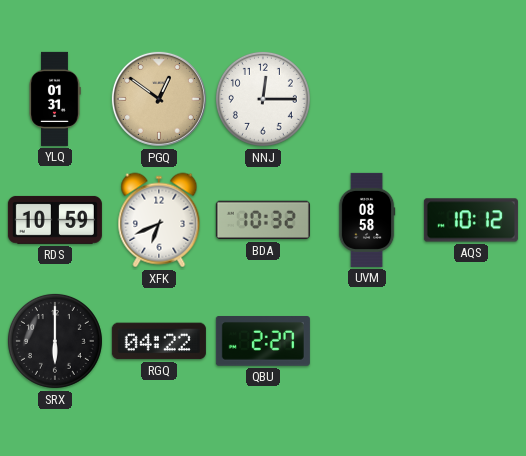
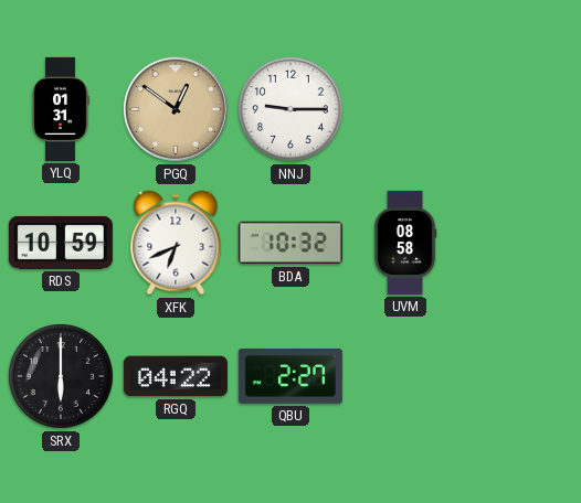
NNJ: 12:15 -> 9:15 (290, 109)
AQS: 10:12 -> none (471, 220)
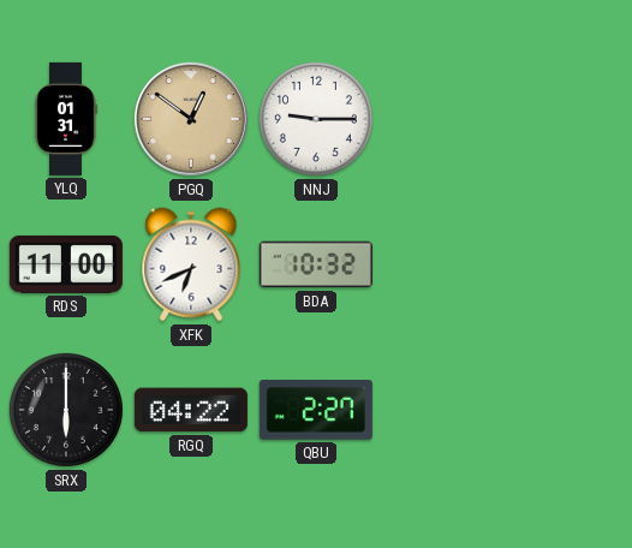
RDS: 10:59 -> 11:00 (66, 264)
UVM: 08:58 -> none (405, 243)
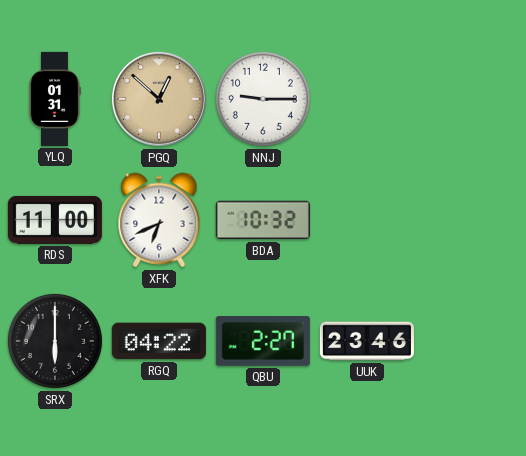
PGQ: 12:51 -> 12:52 (159, 99)
UUK: none -> 23:46 (367, 341)
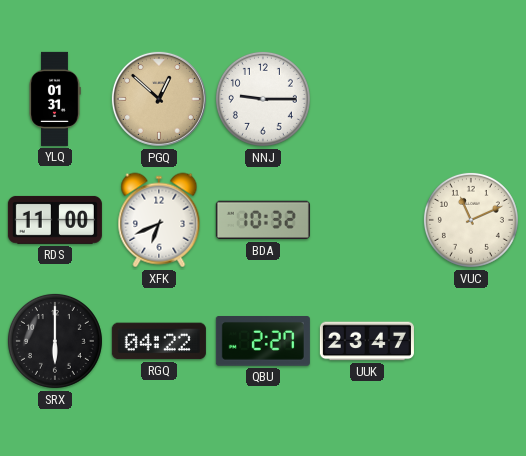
VUC: none -> 11:11 (471, 220)
UUK: 23:46 -> 23:47 (367, 341)
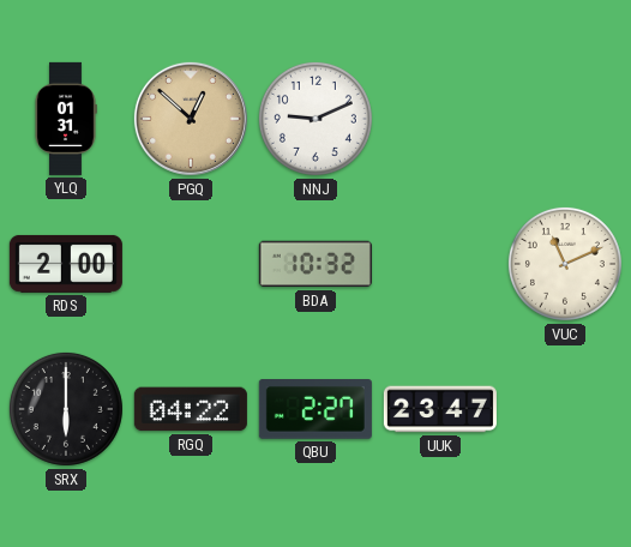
NNJ: 9:15 -> 9:11 (315, 119)
RDS: 11:00 -> 2:00 (66, 264)
XFK: 6:41 -> none (159, 220)
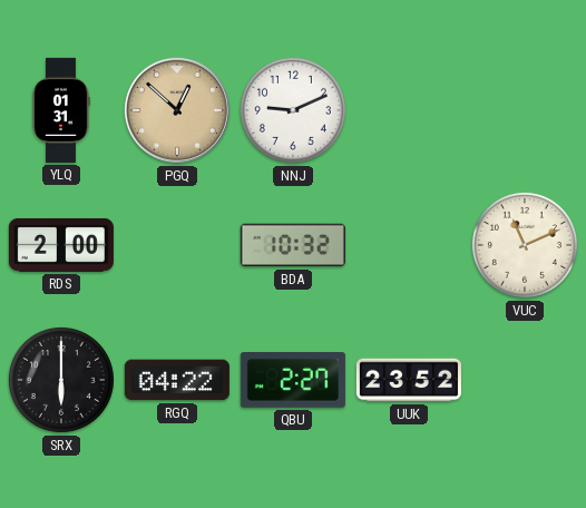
UUK: 23:47 -> 23:52 (409, 380)
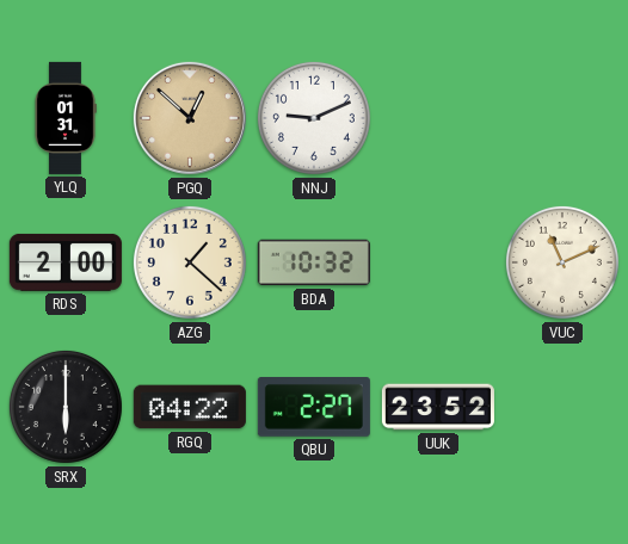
AZG: none -> 1:22 (190, 262)
